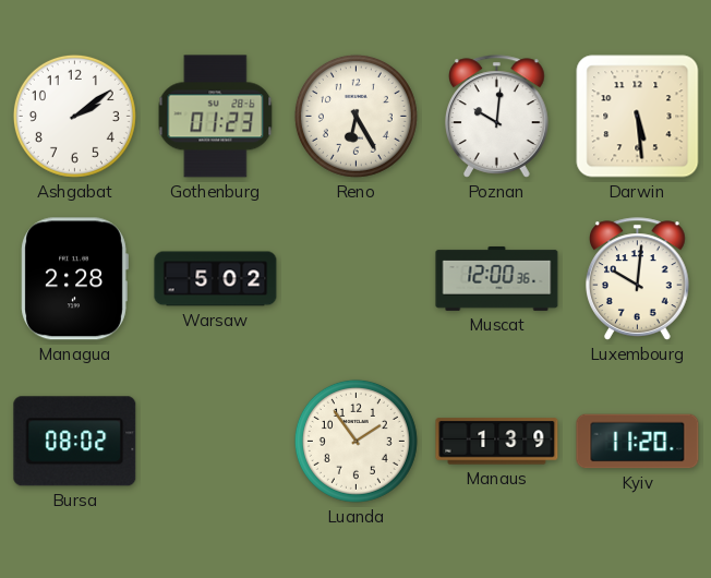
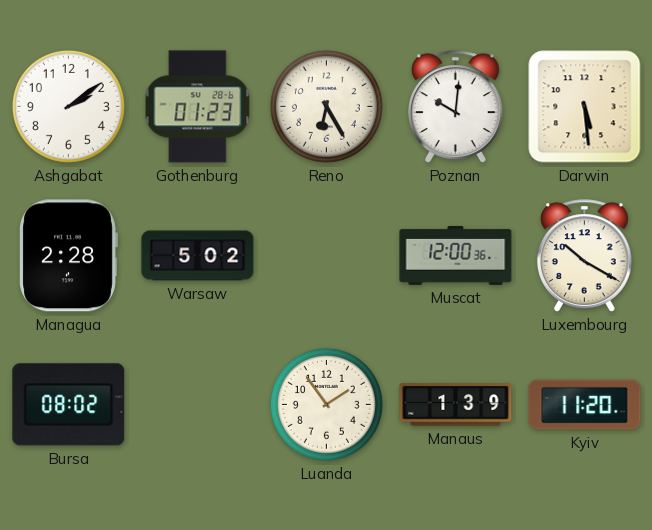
Luxembourg: 10:01 -> 10:20 (585, 256)
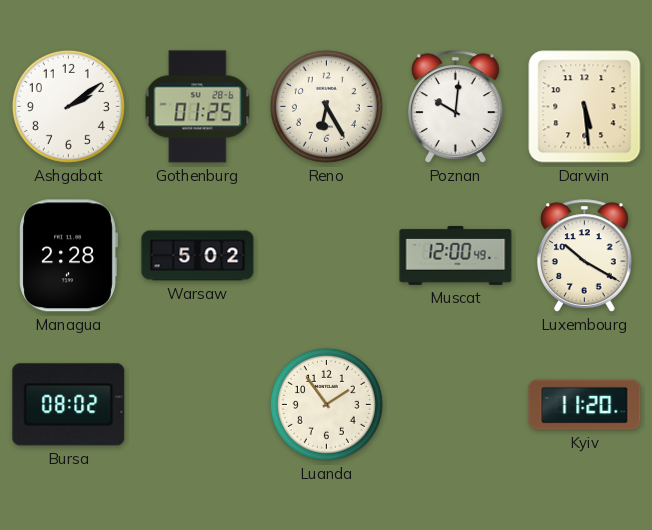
Gothenburg: 01:23 -> 01:25 (198, 107)
Muscat: 12:00:36 -> 12:00:49 (456, 255)
Manaus: 1:39 -> none (456, 405)
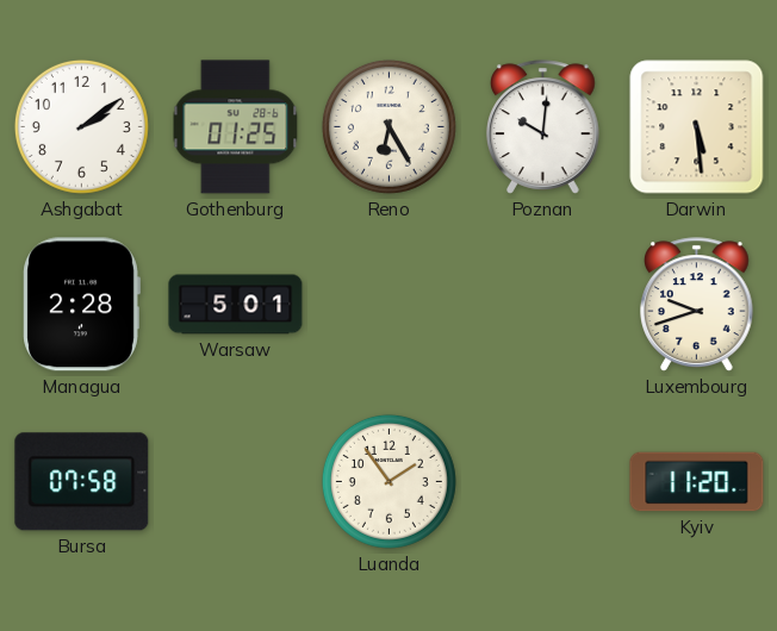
Warsaw: 5:02 -> 5:01 (236, 305)
Muscat: 12:00 -> none (456, 255)
Luxembourg: 10:20 -> 9:42 (697, 305)
Bursa: 08:02 -> 07:58 (82, 482)
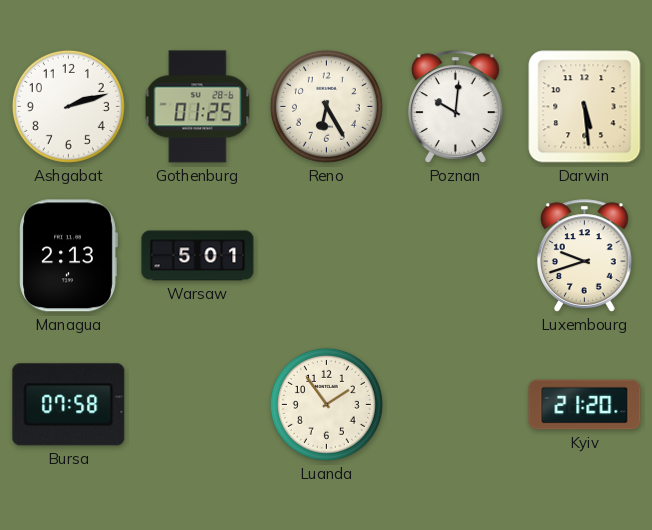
Ashgabat: 2:09 -> 2:12 (68, 106)
Managua: 2:28 -> 2:13 (68, 256)
Kyiv: 11:20 -> 21:20 (585, 405)
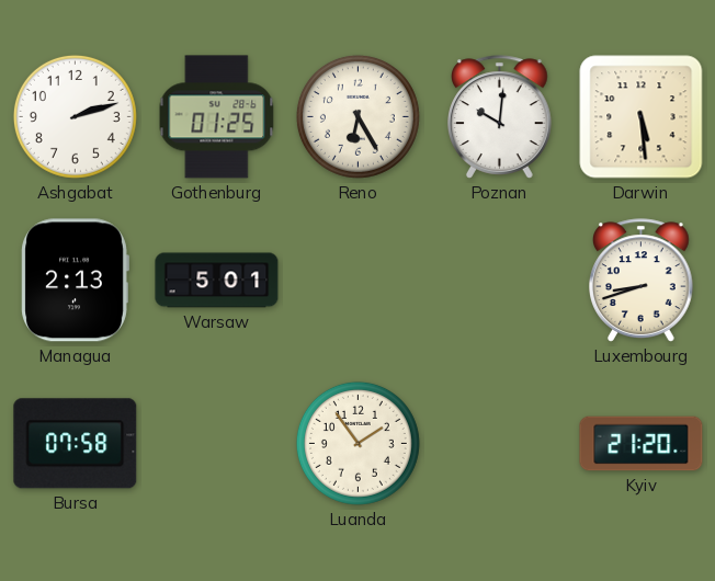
Luxembourg: 9:42 -> 8:42 (642, 281)
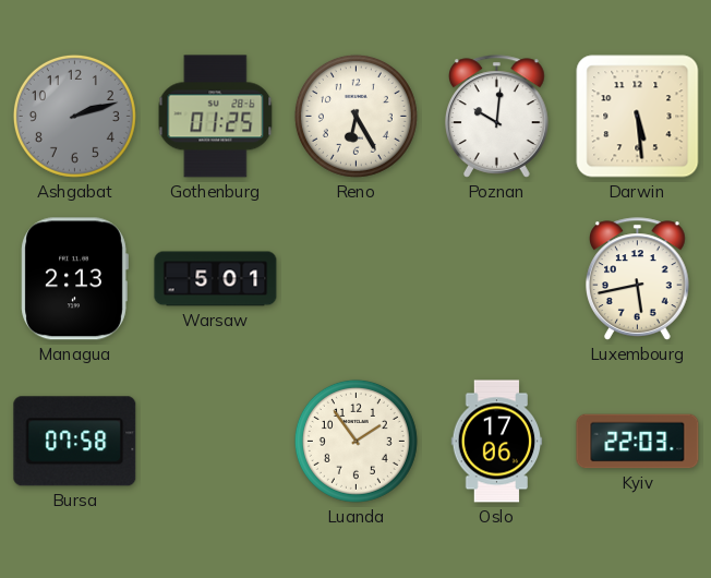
Ashgabat dial: white -> grey (74, 116)
Luxembourg: 8:42 -> 5:43 (638, 279)
Oslo: none -> 17:06 (497, 442)
Kyiv: 21:20 -> 22:03 (638, 442)
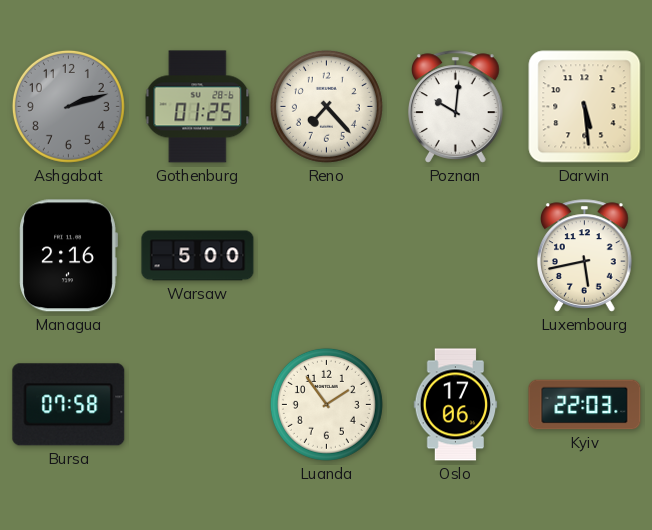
Reno: 6:25 -> 7:23 (326, 106)
Managua: 2:13 -> 2:16 (68, 256)
Warsaw: 5:01 -> 5:00 (198, 256)
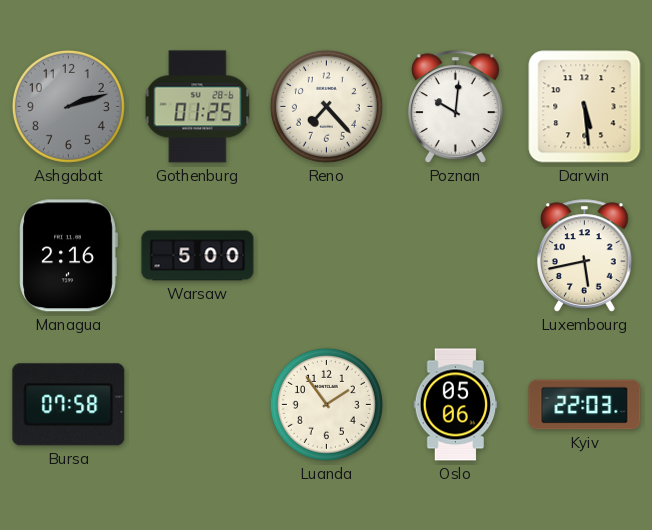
Oslo: 17:06 -> 05:06 (456, 405)
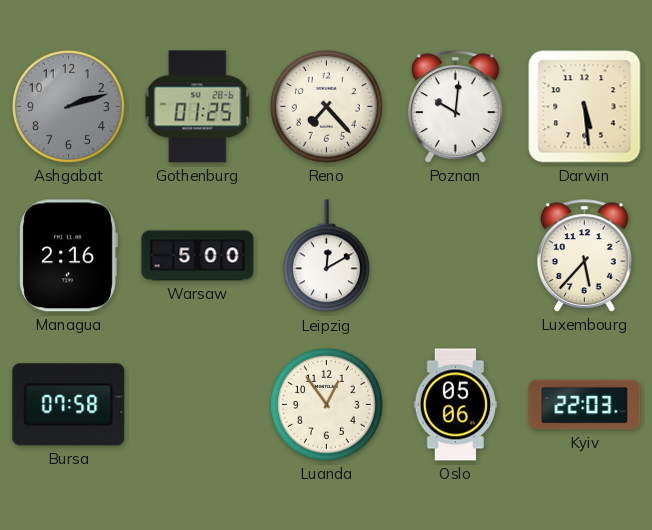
Leipzig: none -> 12:10 (326, 256)
Luxembourg: 5:43 -> 5:37 (585, 256)
Luanda: 1:54 -> 12:54 (326, 404)
